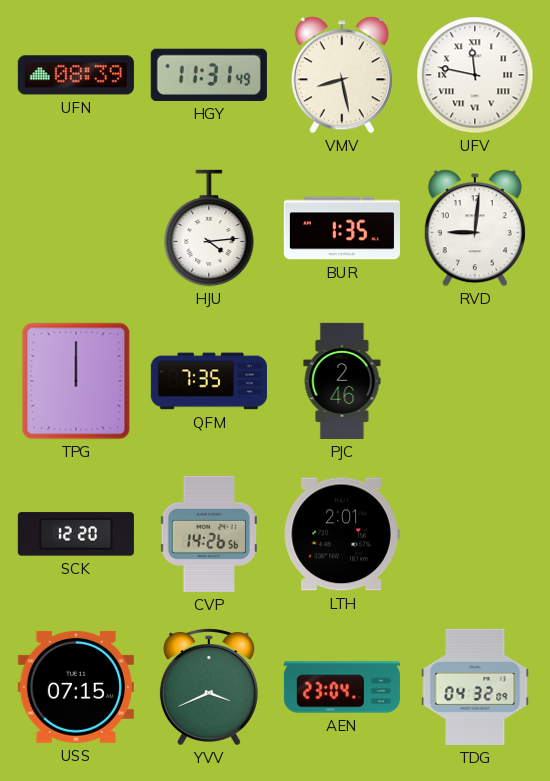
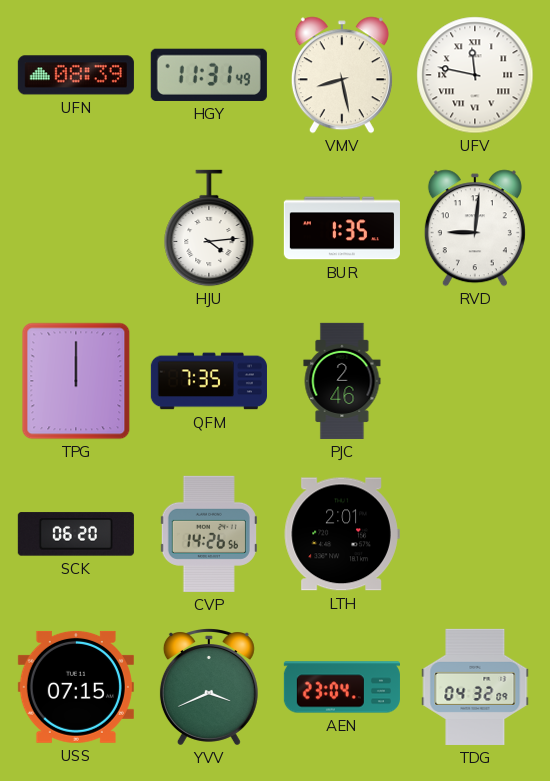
SCK: 12:20 -> 06:20 (76, 534)
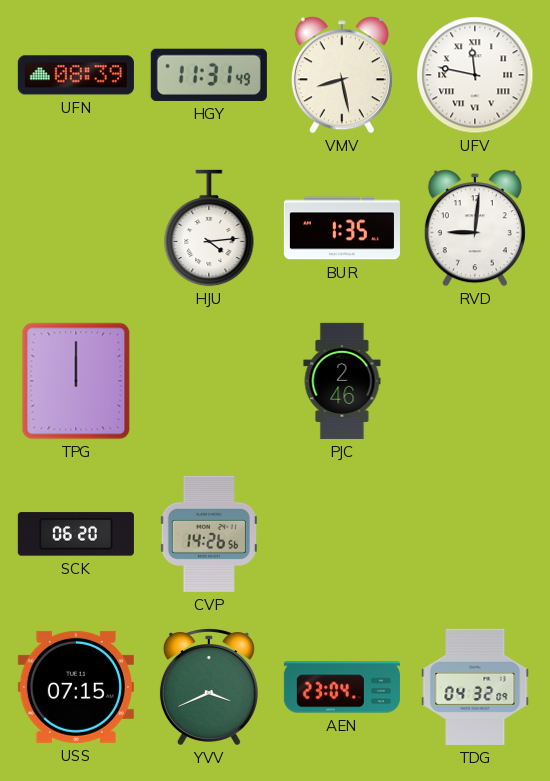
QFM: 7:35 -> none (209, 381)
LTH: 2:01 -> none (342, 534)
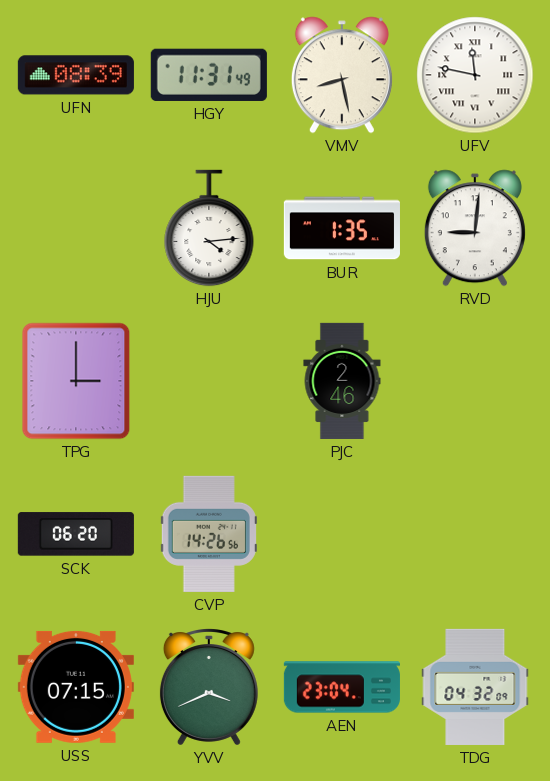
TPG: 12:00 -> 3:00 (76, 381)
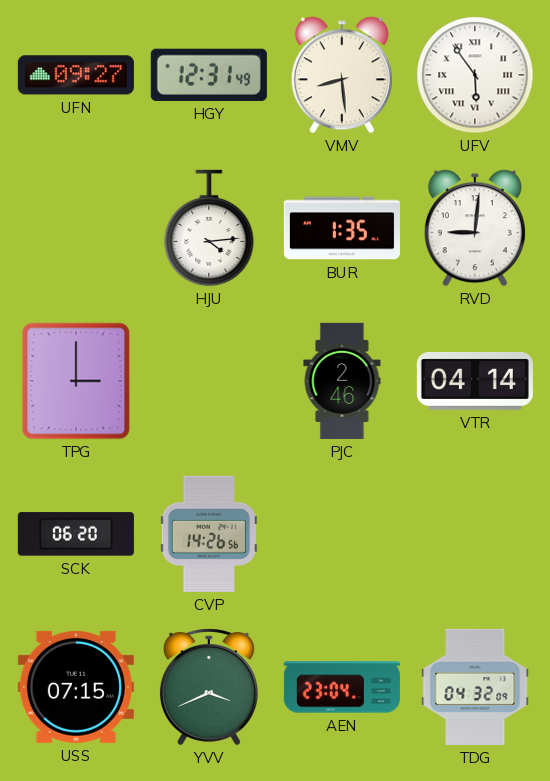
UFN: 08:39 -> 09:27 (76, 75)
HGY: 11:31 -> 12:31 (209, 75)
VMV: 8:28 -> 8:29 (342, 75)
UFV: 11:47 -> 5:54 (475, 75)
VTR: none -> 04:14 (475, 381)
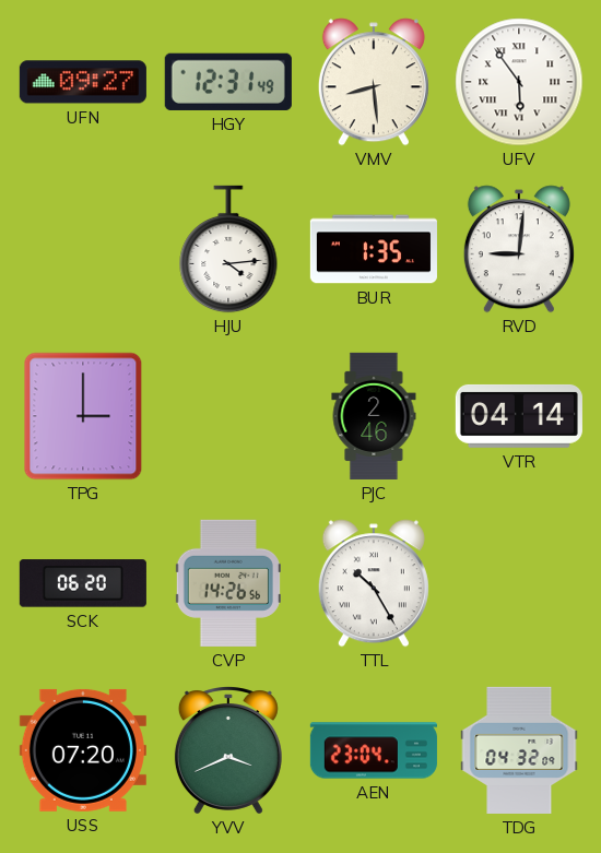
TTL: none -> 10:25 (374, 583)
USS: 07:15 -> 07:20 (83, 750)
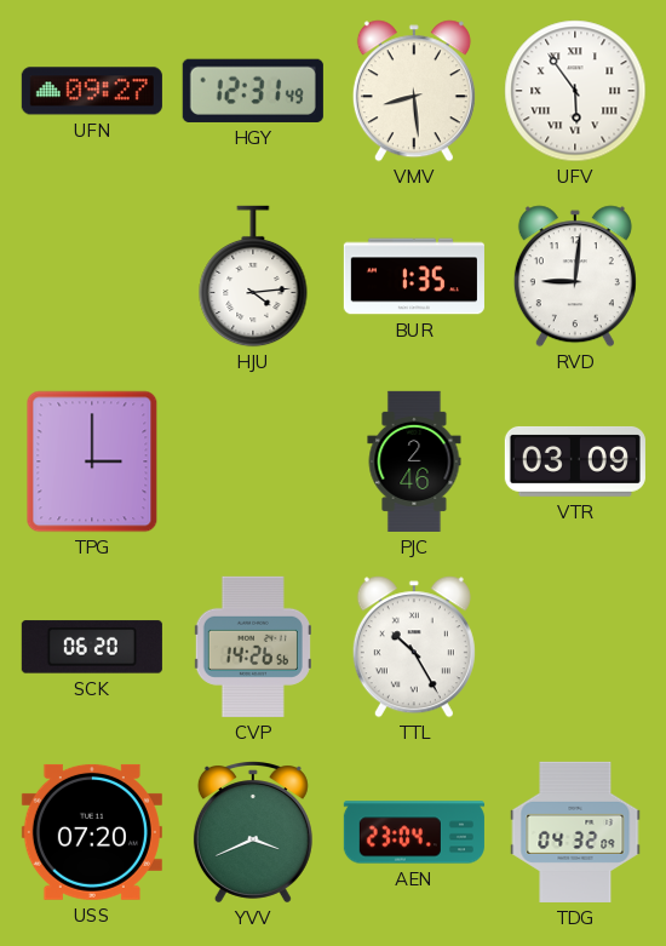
VTR: 04:14 -> 03:09 (575, 461)
